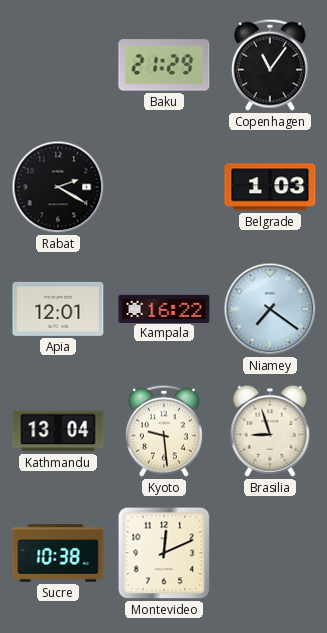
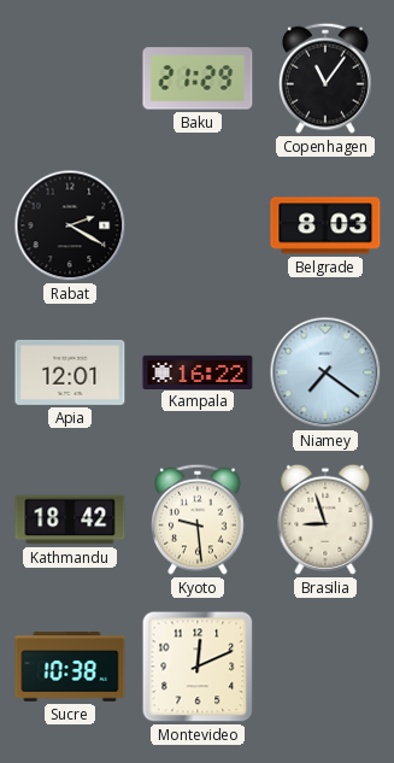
Belgrade: 1:03 -> 8:03 (325, 225)
Kathmandu: 13:04 -> 18:42 (70, 520)
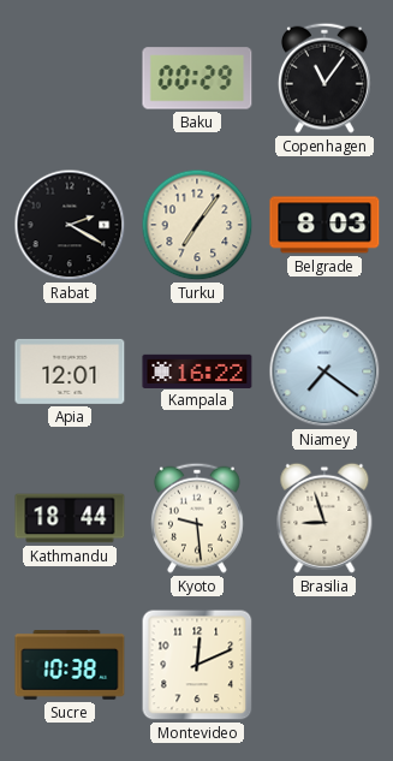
Baku: 21:29 -> 00:29 (197, 78)
Turku: none -> 7:06 (197, 225)
Kathmandu: 18:42 -> 18:44 (70, 518)
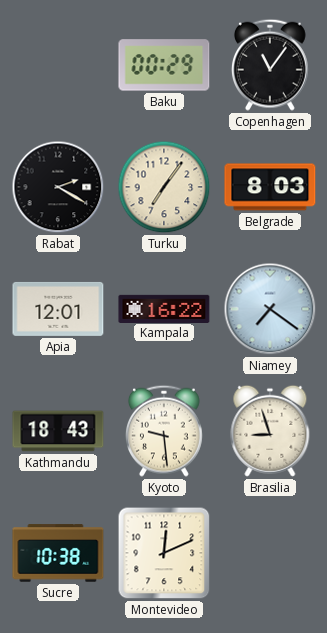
Kathmandu: 18:44 -> 18:43 (58, 431)
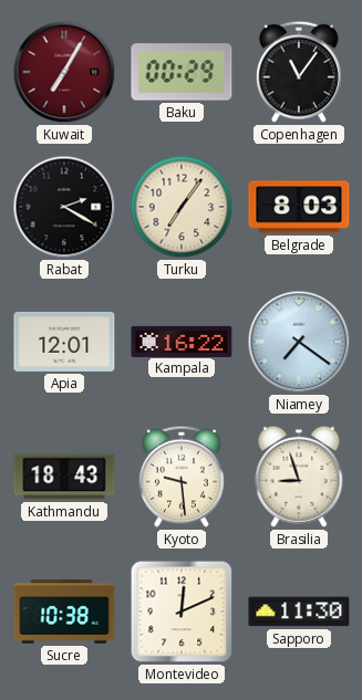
Kuwait: none -> 7:05 (64, 72)
Sapporo: none -> 11:30 (299, 612)
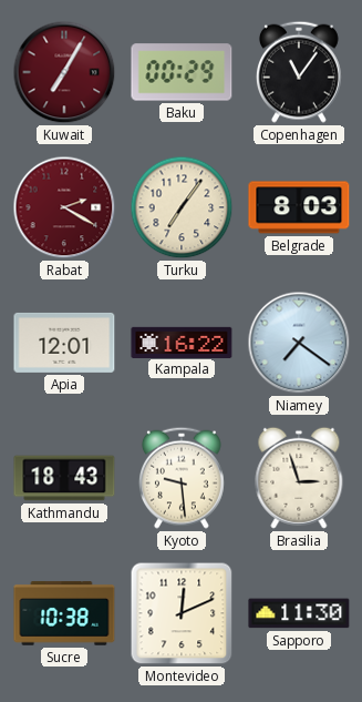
Rabat dial: black -> burgundy (64, 207)
Brasilia: 8:57 -> 2:57 (299, 478)
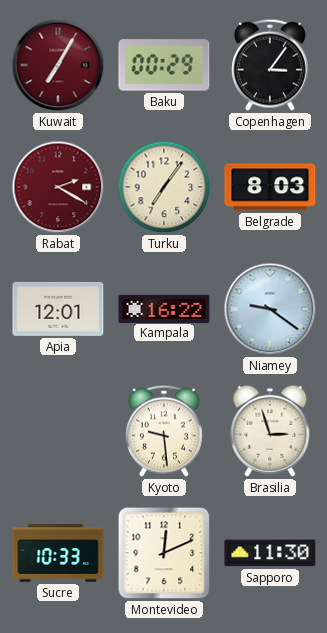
Copenhagen: 11:06 -> 3:06 (270, 65)
Niamey: 7:21 -> 9:21 (270, 309)
Kathmandu: 18:43 -> none (64, 478)
Sucre: 10:38 -> 10:33 (58, 553)
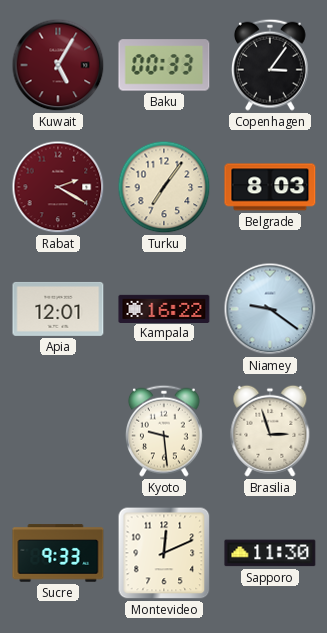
Kuwait: 7:05 -> 5:05 (58, 65)
Baku: 00:29 -> 00:33 (164, 65)
Sucre: 10:33 -> 9:33 (58, 553)
